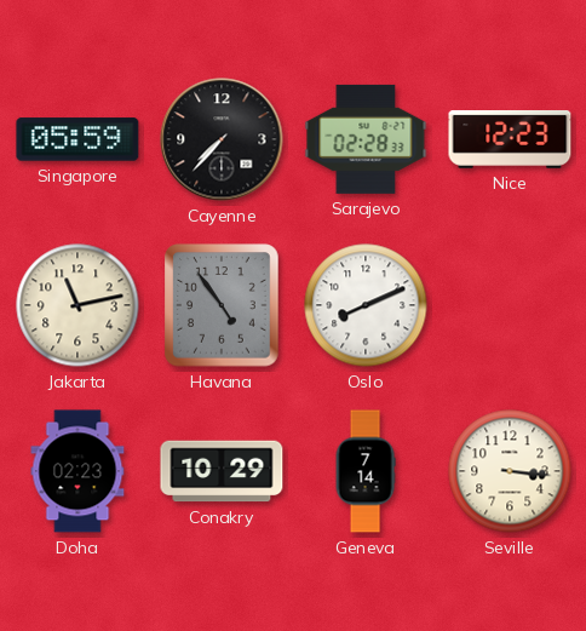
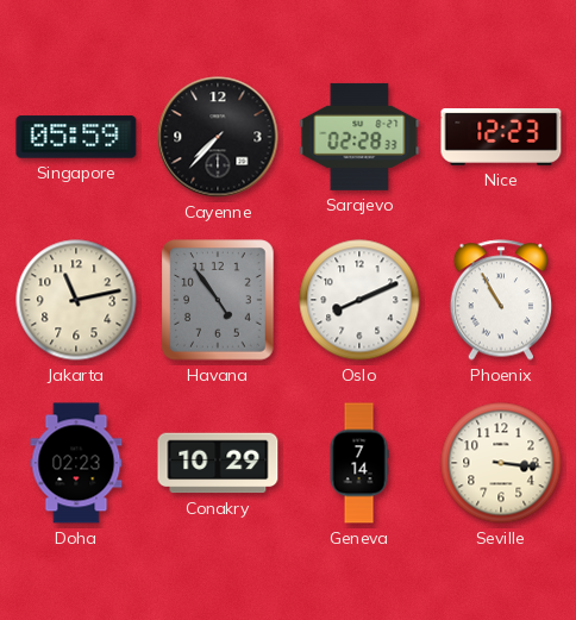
Phoenix: none -> 10:55 (501, 300)
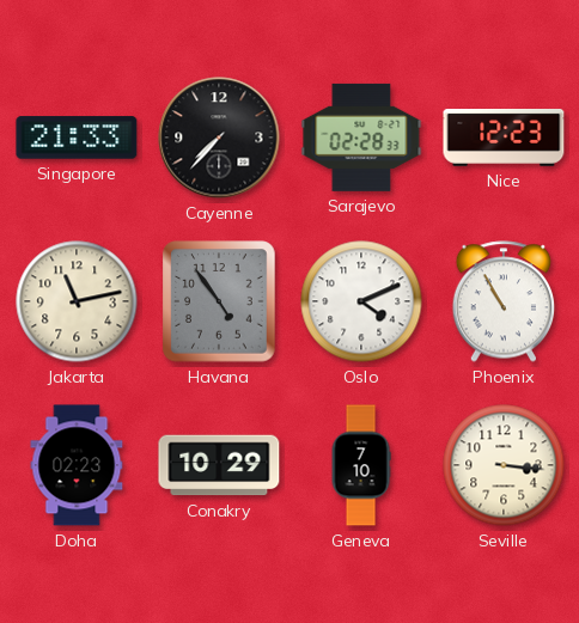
Singapore: 05:59 -> 21:33 (77, 138)
Oslo: 8:11 -> 4:11 (361, 301)
Geneva: 7:14 -> 7:10 (361, 465)
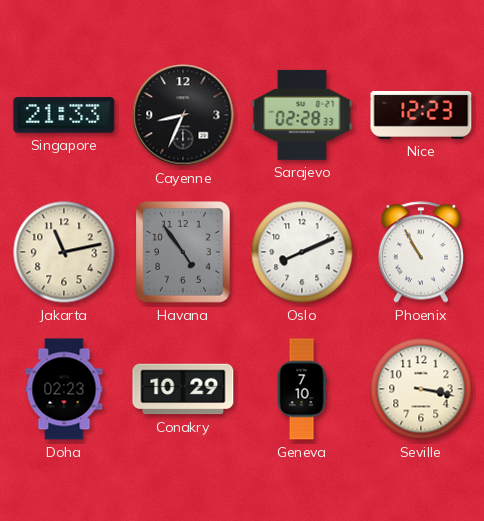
Cayenne: 7:37 -> 8:34 (183, 115)
Oslo: 4:11 -> 8:11 (302, 252)
Seville: 3:16 -> 3:17 (421, 389)
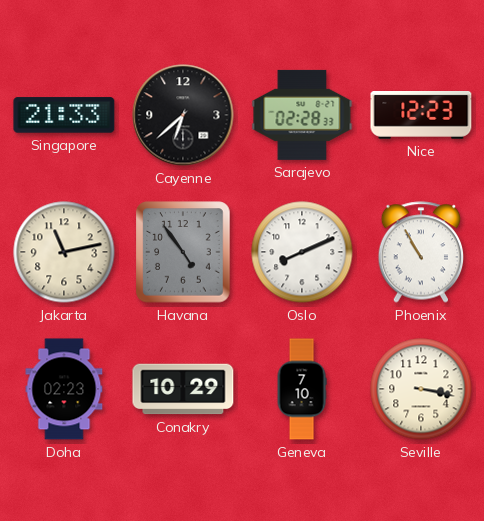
Cayenne: 8:34 -> 6:38 (183, 115)
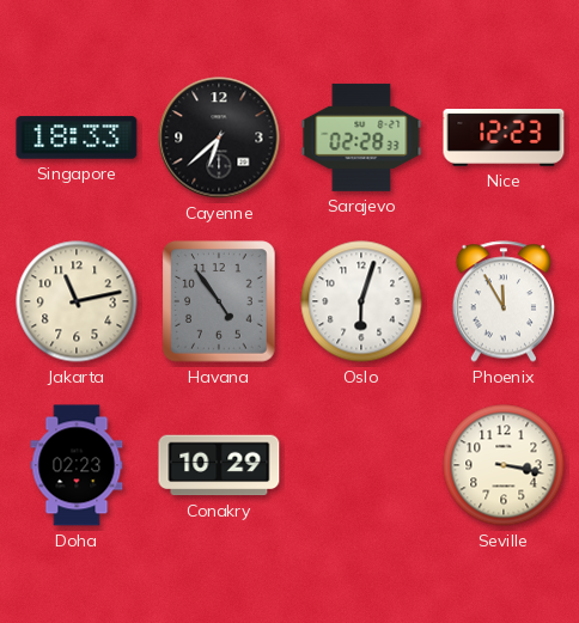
Singapore: 21:33 -> 18:33 (77, 138)
Oslo: 8:11 -> 6:03 (361, 301)
Phoenix: 10:55 -> 11:55 (504, 301)
Geneva: 7:10 -> none (302, 389)
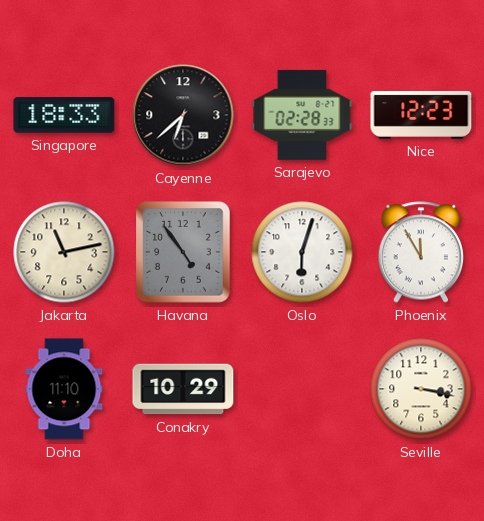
Doha: 02:23 -> 11:10 (64, 389)
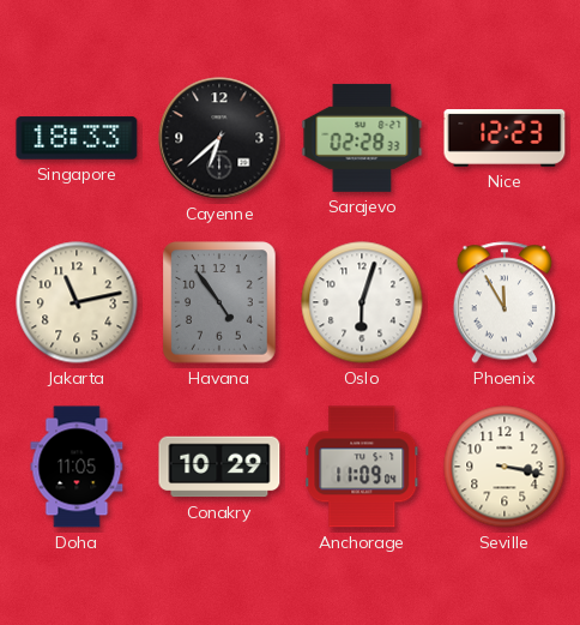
Doha: 11:10 -> 11:05 (77, 467)
Anchorage: none -> 11:09 (362, 467)
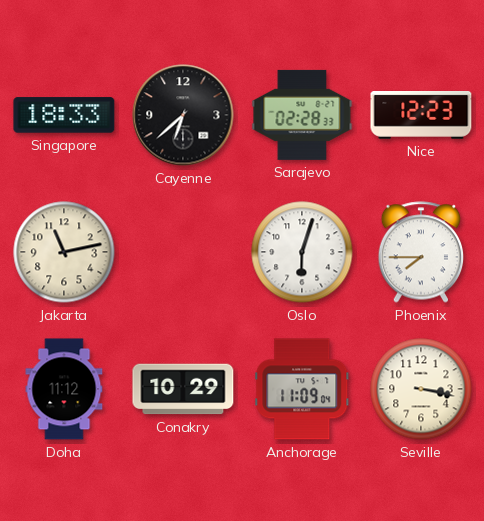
Havana: 4:54 -> none (219, 302)
Phoenix: 11:55 -> 7:45 (421, 252)
Doha: 11:05 -> 11:12 (64, 389)
